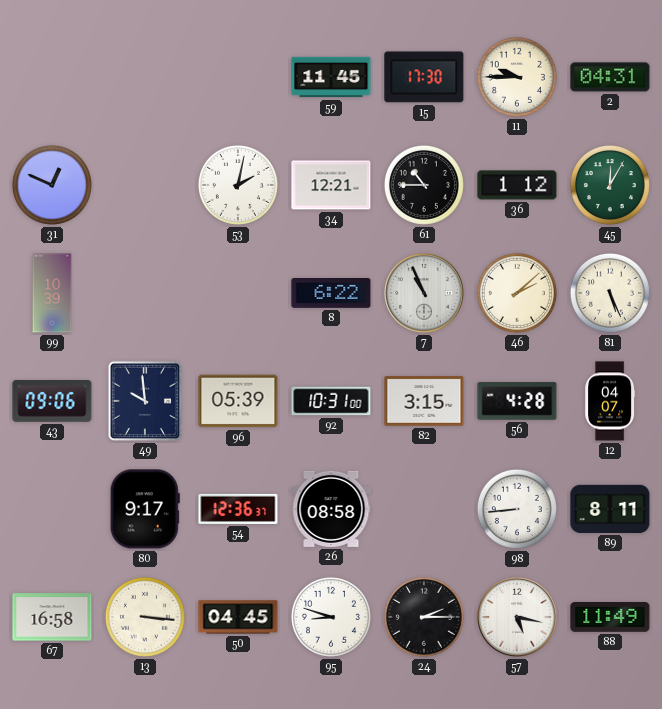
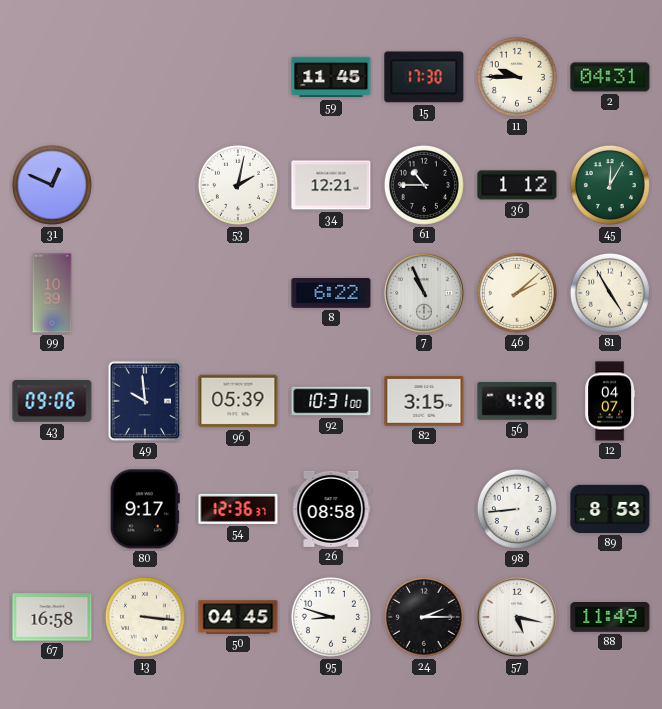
81: 5:26 -> 4:55 (610, 293)
89: 8:11 -> 8:53 (610, 509)
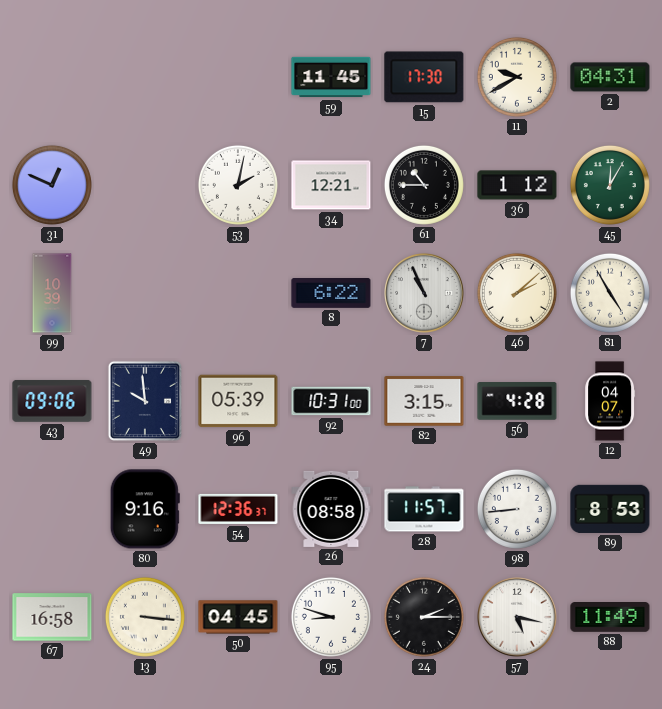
11: 9:45 -> 9:40 (517, 77)
80: 9:17 -> 9:16 (145, 509)
28: none -> 11:57 (424, 509)
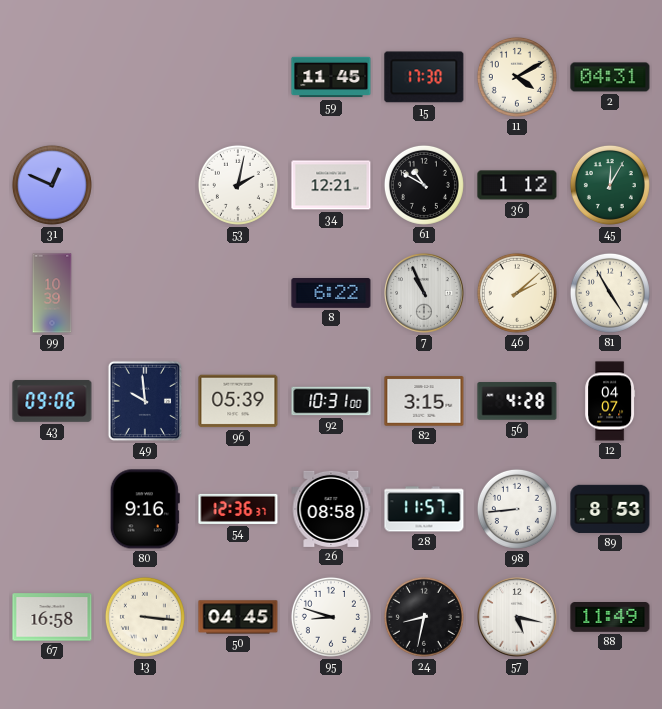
11: 9:40 -> 4:10 (517, 77)
61: 10:45 -> 10:50 (424, 185)
24: 2:15 -> 8:32 (424, 617)
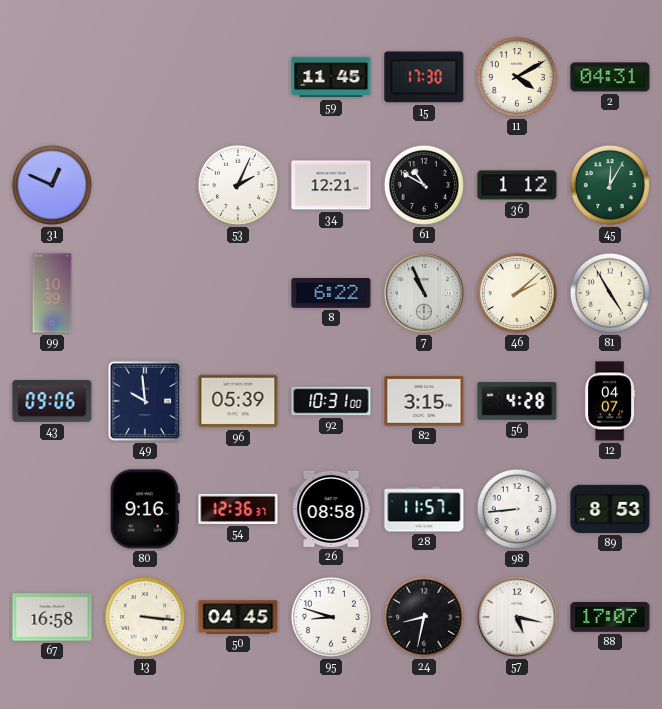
53: 2:02 -> 2:04 (238, 185)
88: 11:49 -> 17:07 (610, 618)
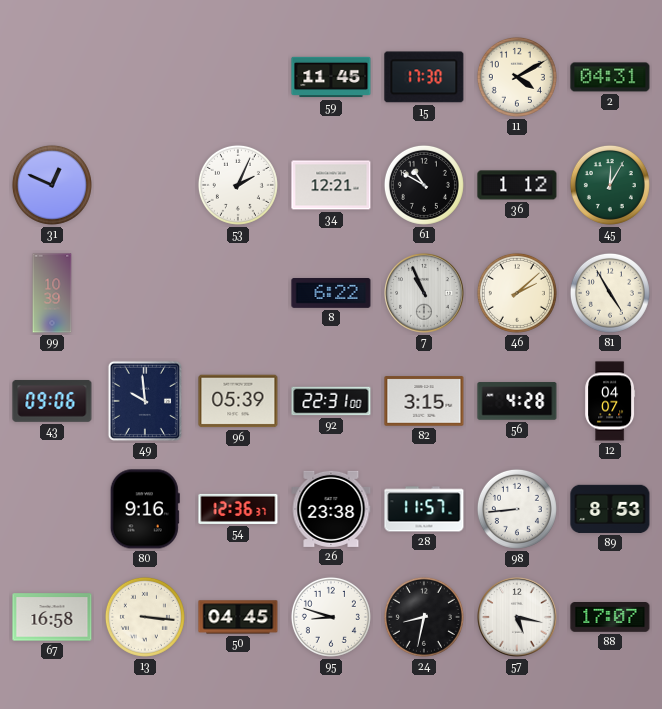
92: 10:31 -> 22:31 (331, 401)
26: 08:58 -> 23:38 (331, 509)
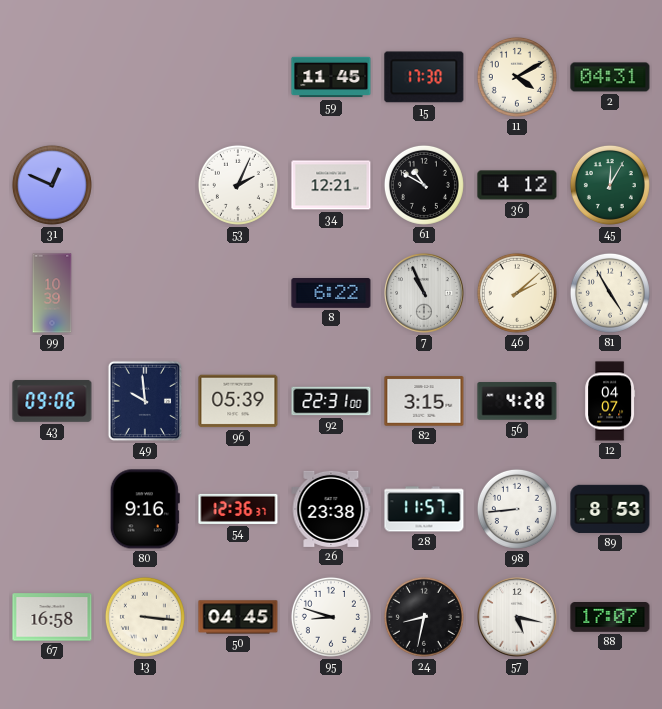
36: 1:12 -> 4:12 (517, 185)
